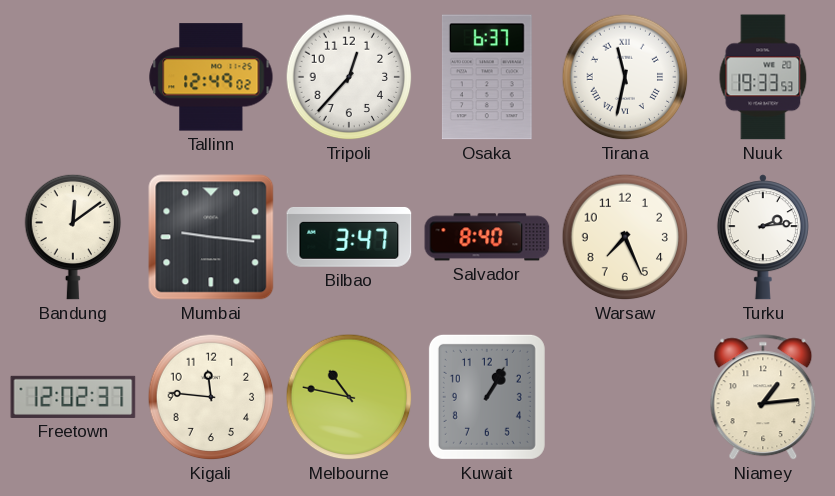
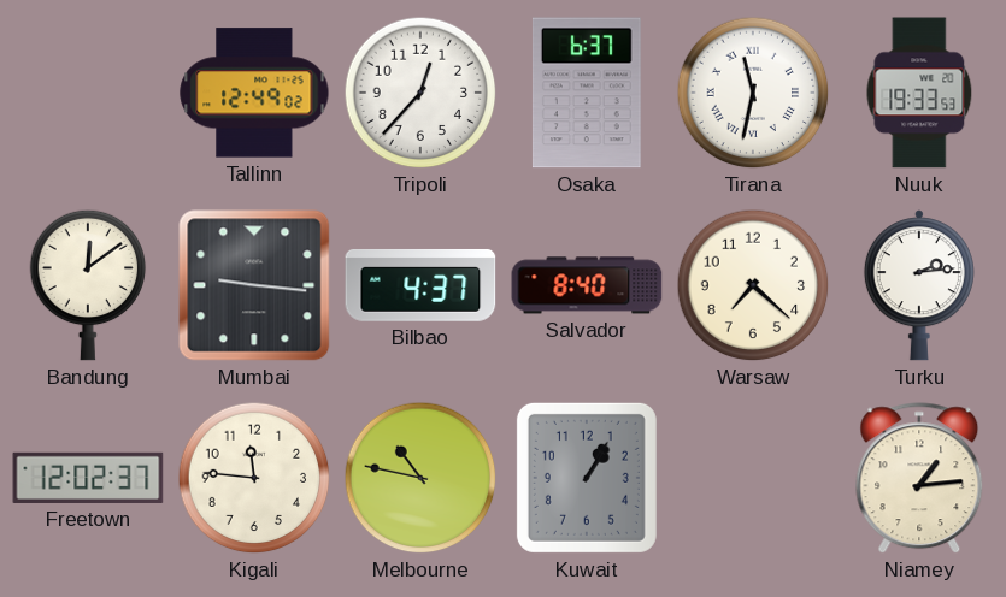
Bilbao: 3:47 -> 4:37 (420, 285)
Warsaw: 7:26 -> 7:22 (753, 285)
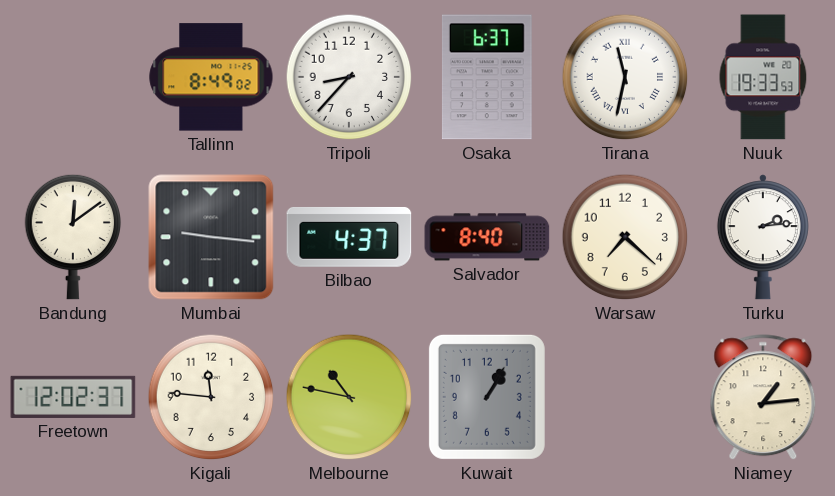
Tallinn: 12:49 -> 8:49 (211, 77)
Tripoli: 12:37 -> 8:37 (349, 77)
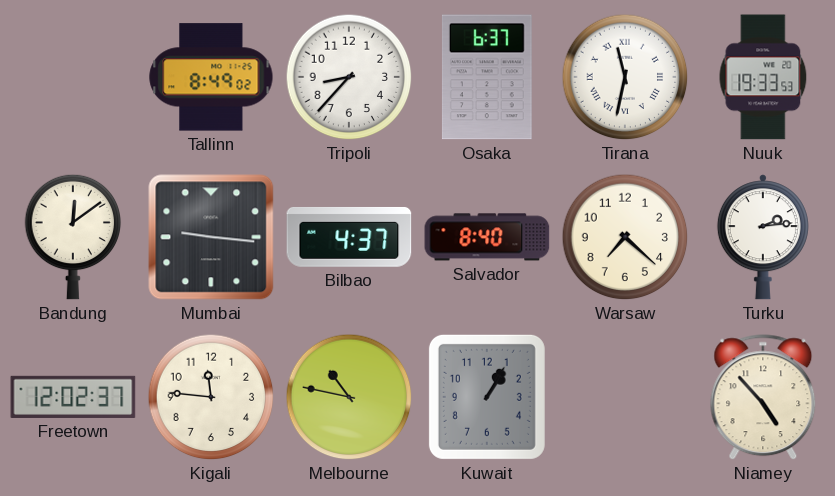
Niamey: 1:14 -> 4:53 (763, 398)
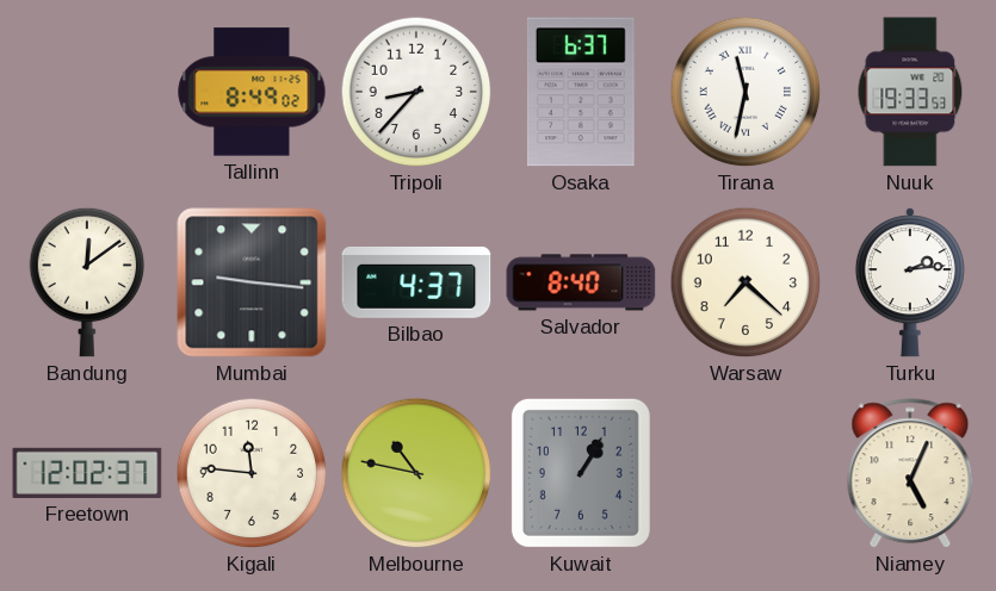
Niamey: 4:53 -> 5:04 (910, 474)
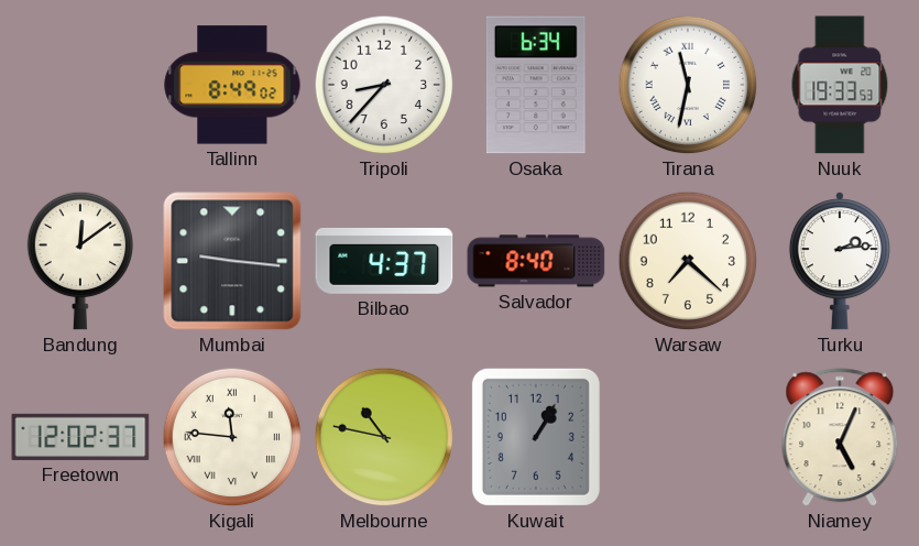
Osaka: 6:37 -> 6:34 (536, 85)
Kigali numerals: Arabic -> Roman (232, 437)
